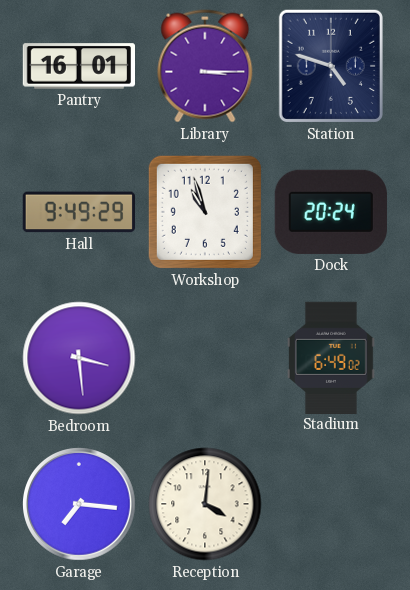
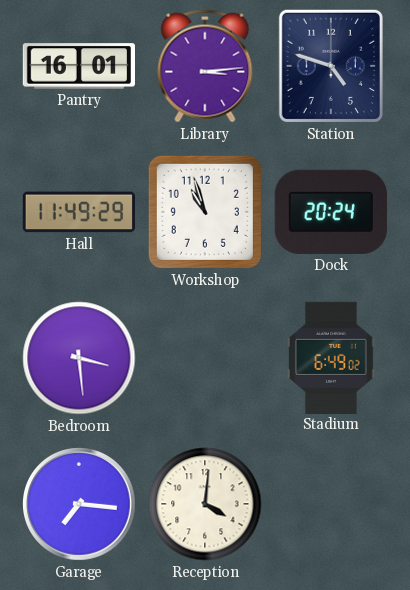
Library: 3:15 -> 3:14 (205, 66)
Hall: 9:49 -> 11:49 (78, 212)
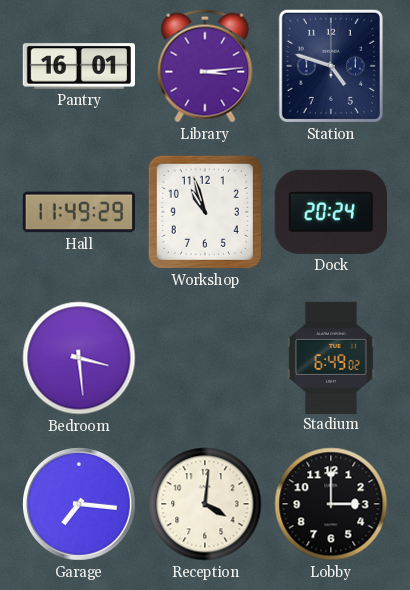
Lobby: none -> 3:00 (331, 504)
